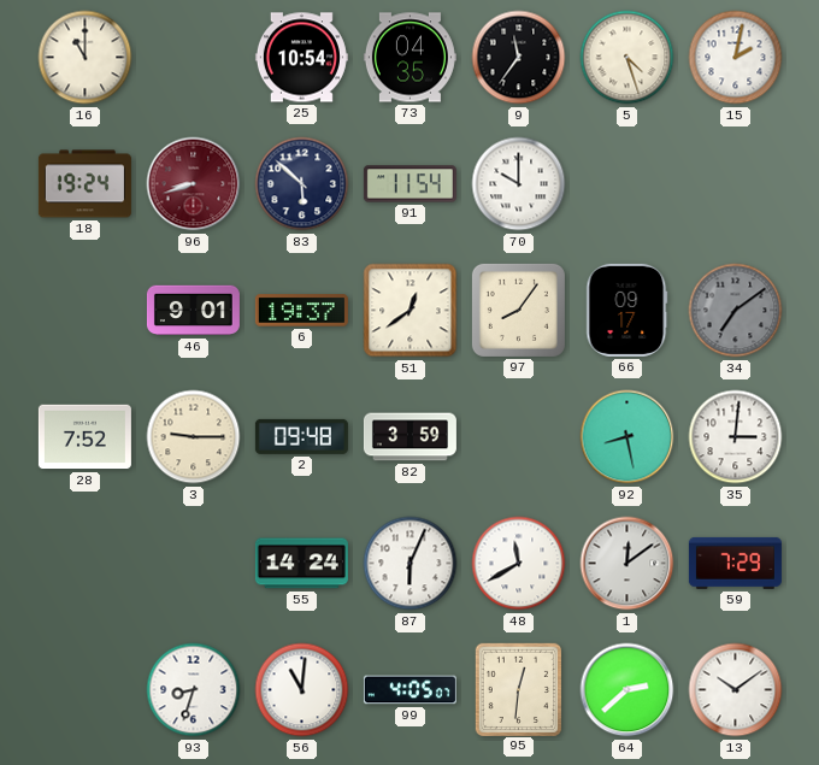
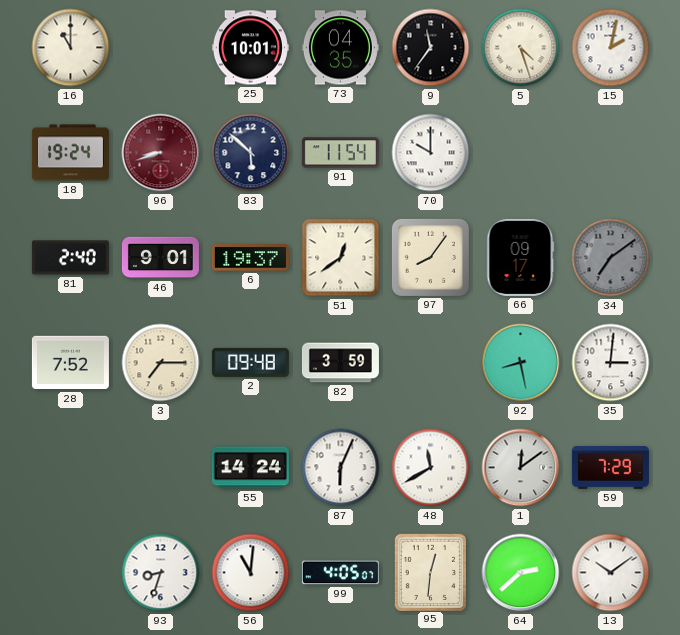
25: 10:54 -> 10:01 (250, 48)
81: none -> 2:40 (70, 258)
3: 9:15 -> 7:15 (161, 363)
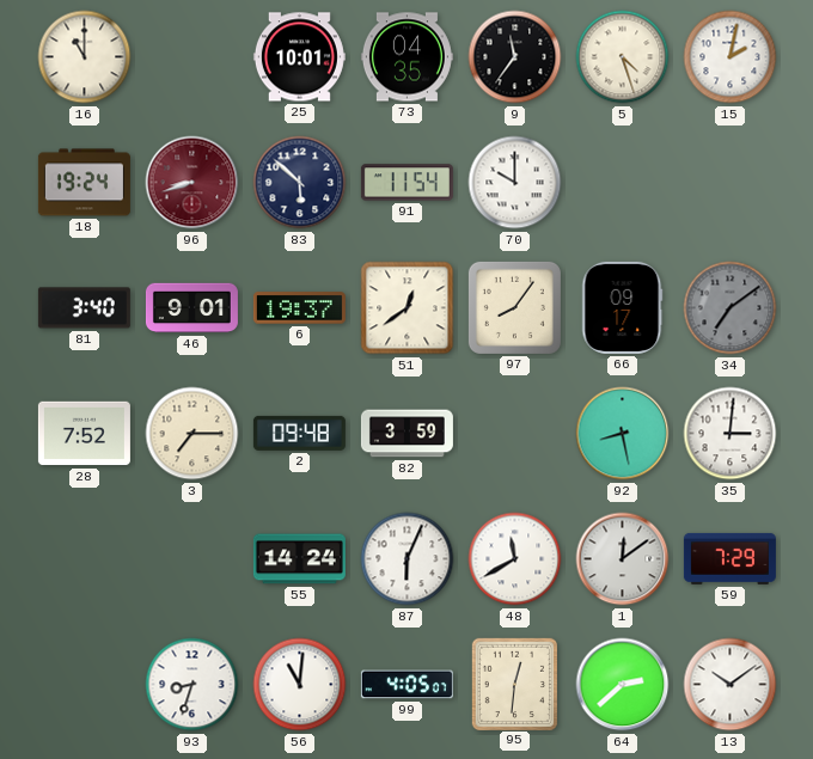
81: 2:40 -> 3:40 (84, 308)
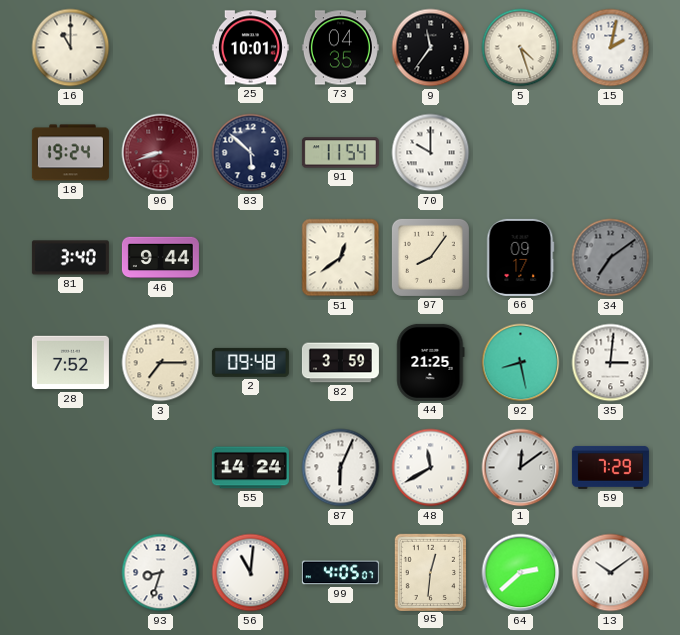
46: 9:01 -> 9:44 (160, 258)
6: 19:37 -> none (299, 308)
44: none -> 21:25 (431, 362)
